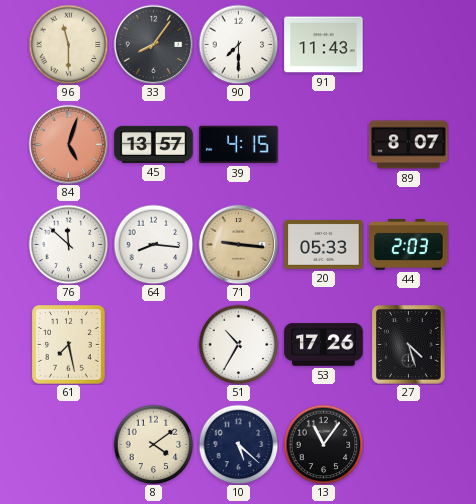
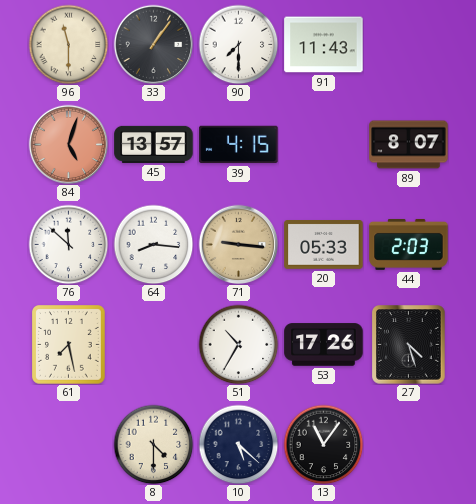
33: 8:06 -> 1:06 (153, 44)
8: 4:09 -> 4:30 (153, 444)
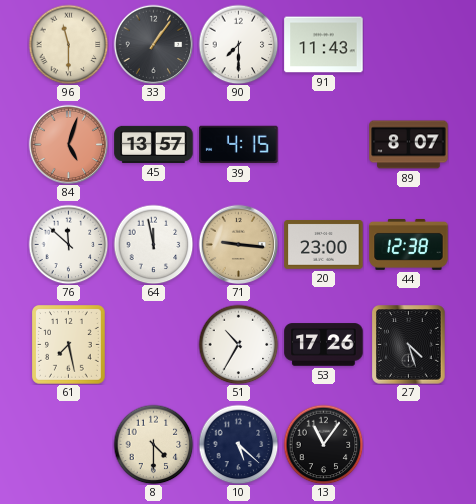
64: 8:16 -> 11:58 (153, 244)
20: 05:33 -> 23:00 (324, 245)
44: 2:03 -> 12:38 (409, 244)
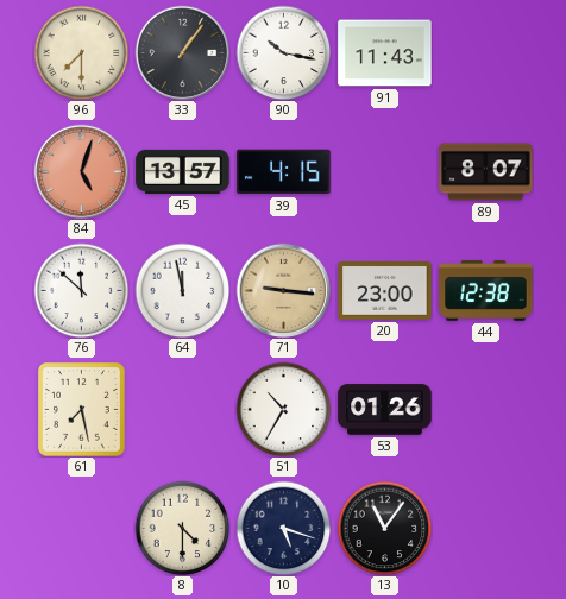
96: 11:30 -> 7:30 (81, 52)
90: 7:30 -> 10:17 (283, 52)
53: 17:26 -> 01:26 (385, 410)
27: 4:27 -> none (409, 345)
10: 5:22 -> 5:18 (283, 528)
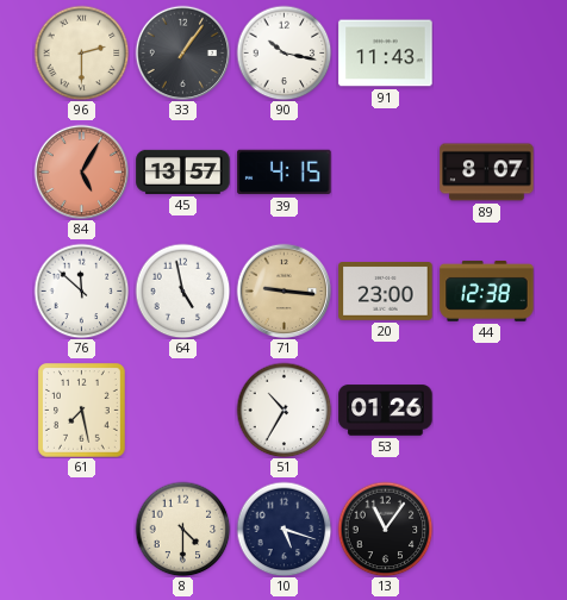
96: 7:30 -> 2:30 (81, 52)
84: 5:03 -> 5:05 (81, 171)
64: 11:58 -> 4:58 (182, 290)
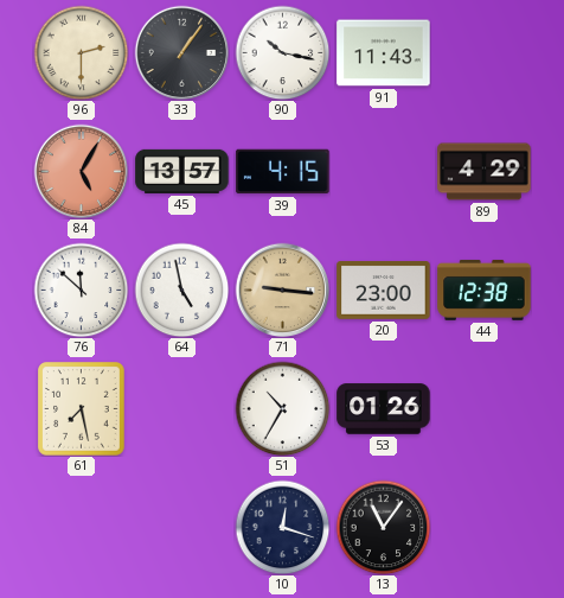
89: 8:07 -> 4:29 (485, 172)
8: 4:30 -> none (182, 529)
10: 5:18 -> 12:18 (282, 527)
